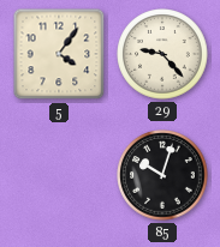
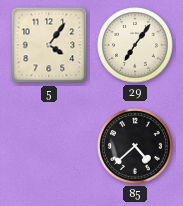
29: 9:23 -> 7:06 (135, 45)
85: 10:03 -> 4:38 (135, 146)
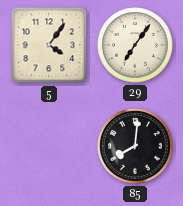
85: 4:38 -> 8:01 (135, 146)
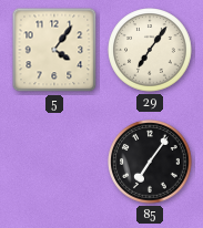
85: 8:01 -> 7:06 (150, 162)
